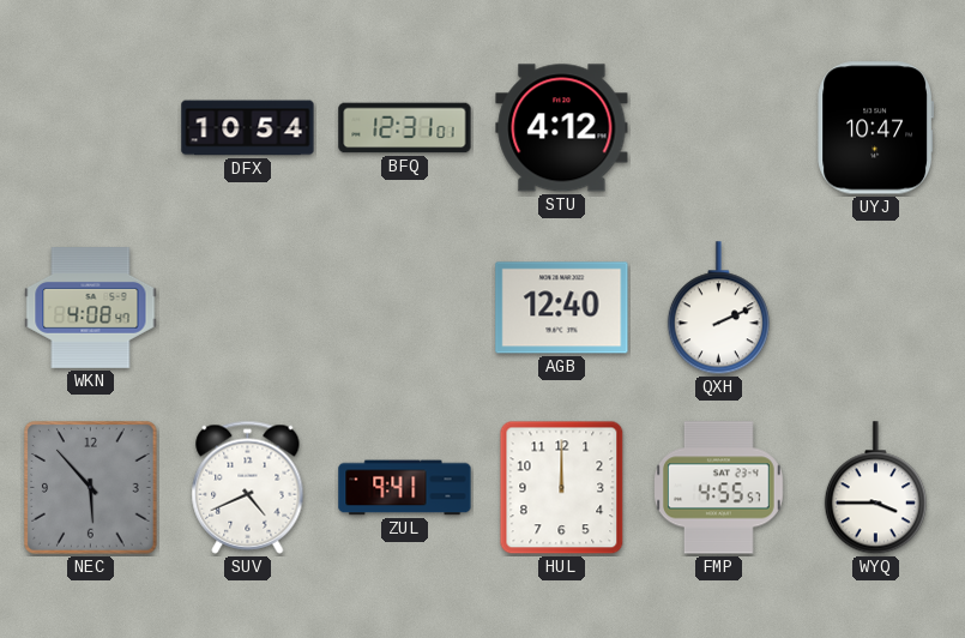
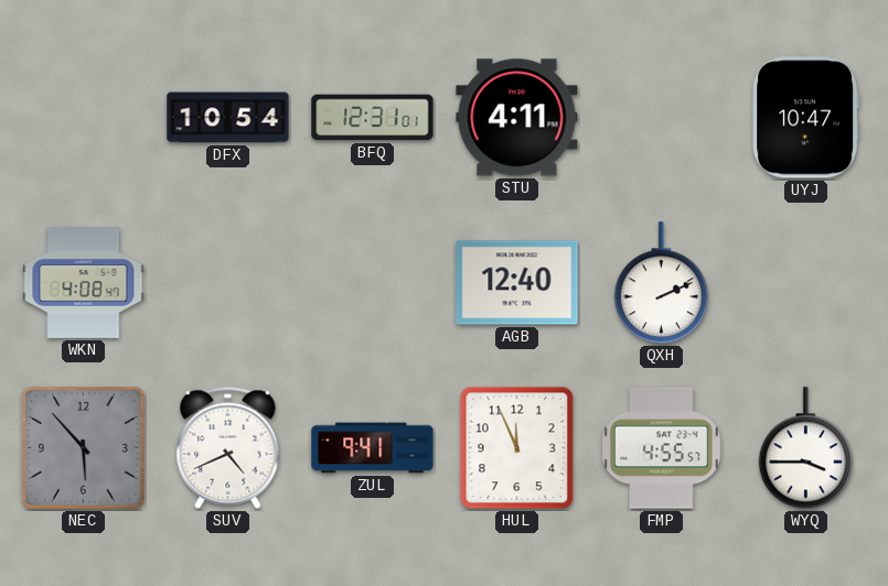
STU: 4:12 -> 4:11 (517, 118)
HUL: 12:00 -> 11:56 (517, 448)
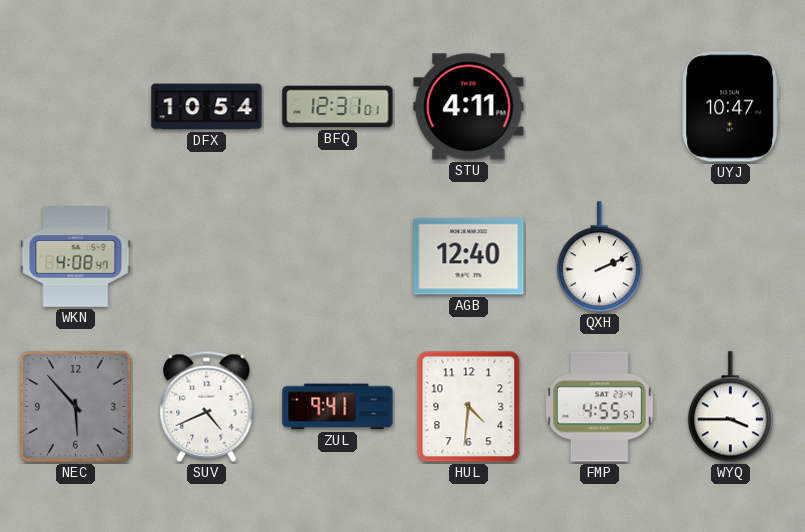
HUL: 11:56 -> 4:31 (469, 407)
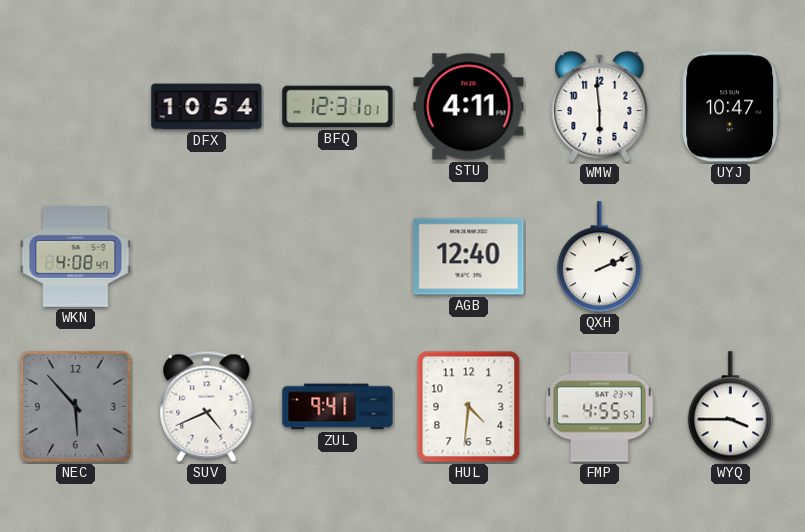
WMW: none -> 5:59 (600, 107)
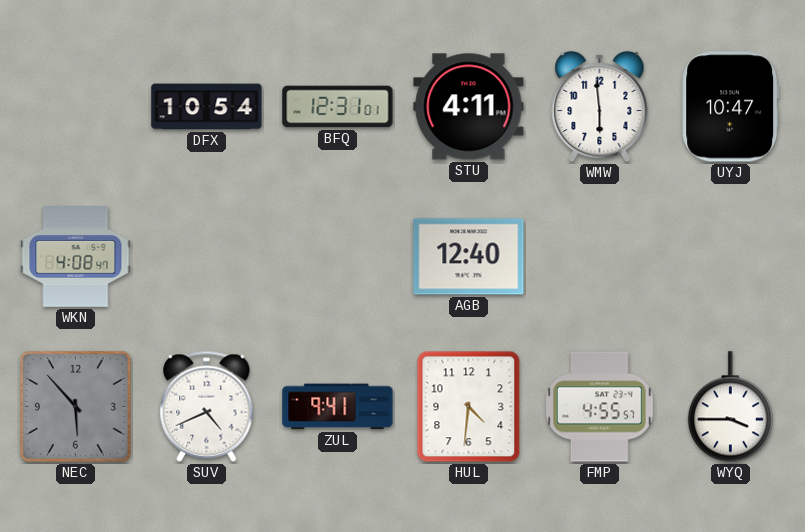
QXH: 2:11 -> none (599, 257)
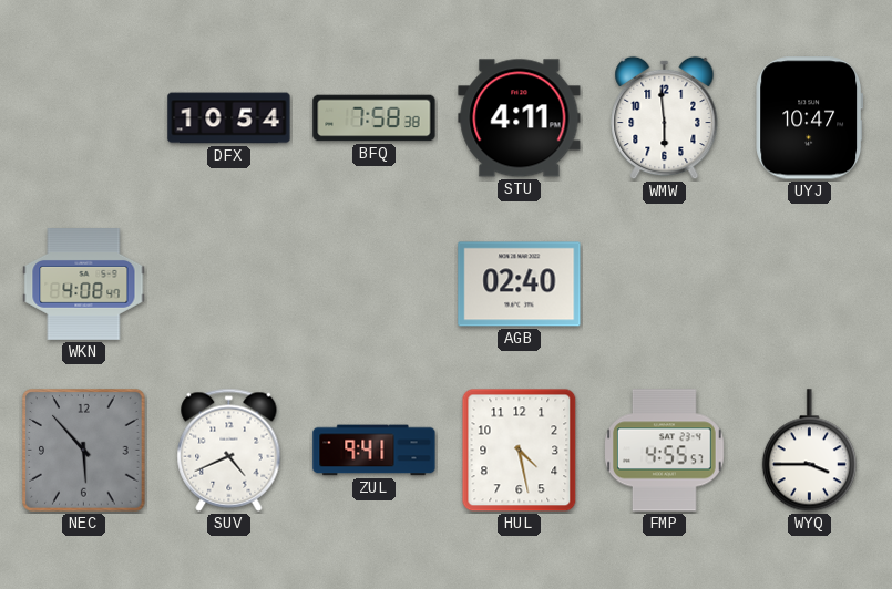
BFQ: 12:31 -> 7:58 (375, 118)
AGB: 12:40 -> 02:40 (520, 285)
HUL: 4:31 -> 4:28 (520, 451)
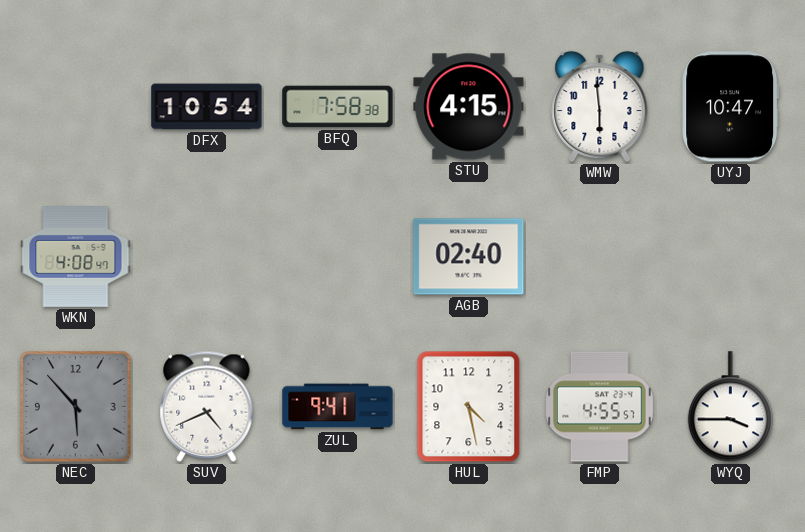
STU: 4:11 -> 4:15 (469, 107)
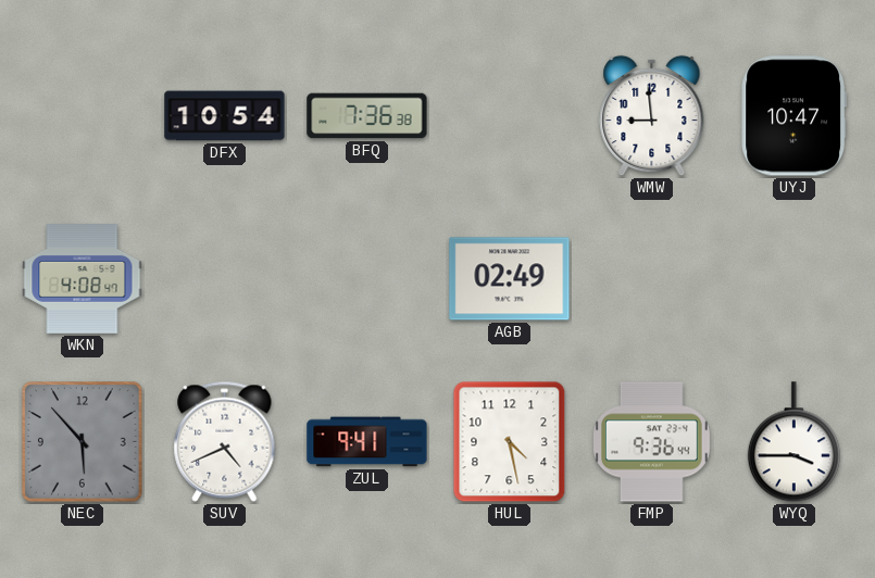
BFQ: 7:58 -> 7:36 (367, 116)
STU: 4:15 -> none (469, 107)
WMW: 5:59 -> 8:59 (652, 116)
AGB: 02:40 -> 02:49 (510, 279)
FMP: 4:55 -> 9:36 (652, 442)
